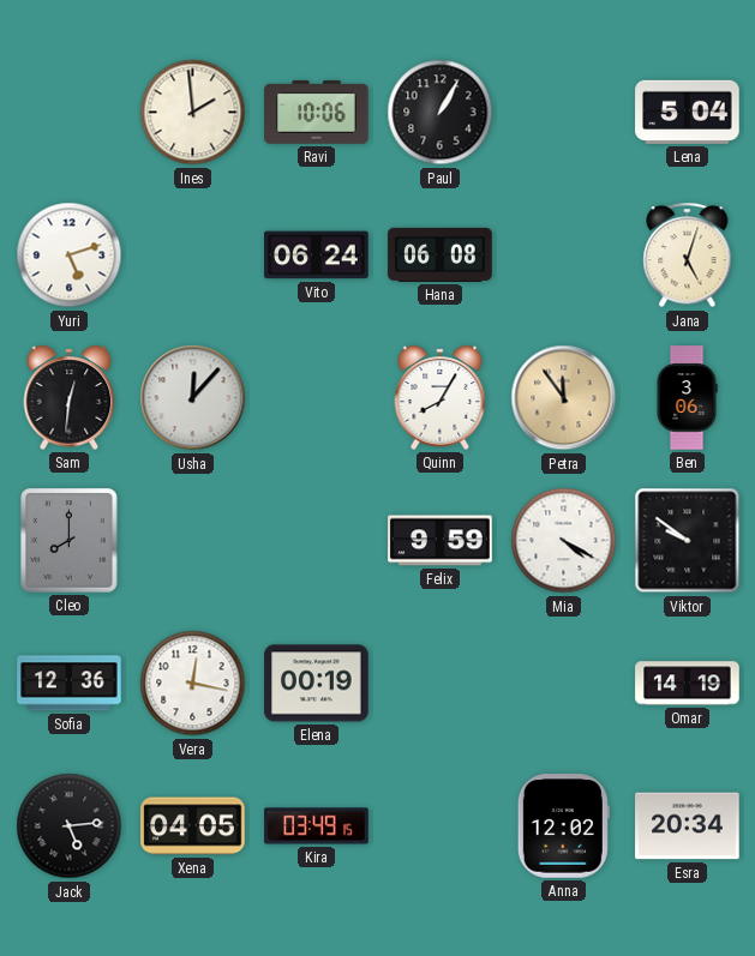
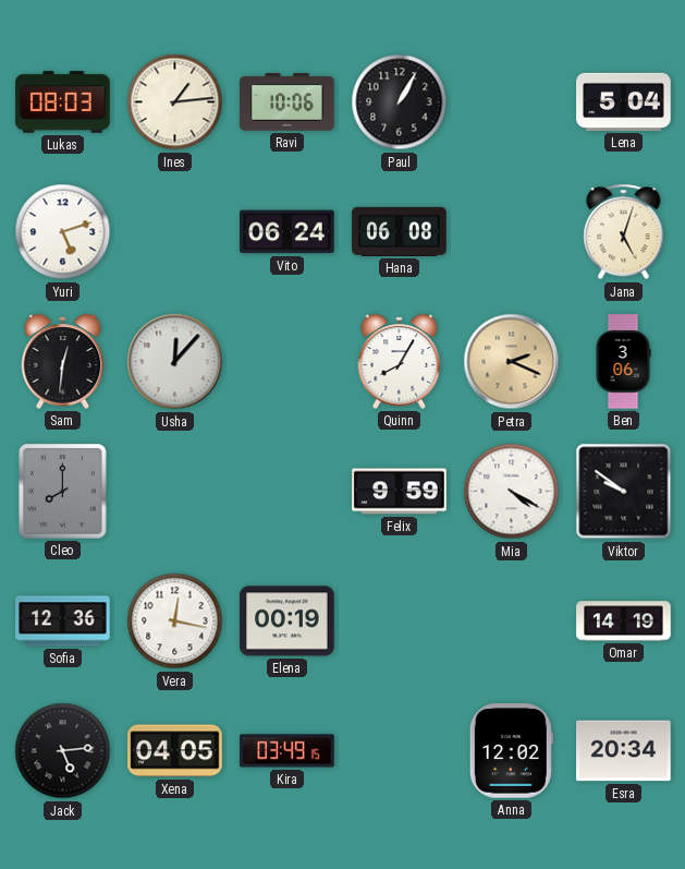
Lukas: none -> 08:03 (63, 102)
Ines: 1:59 -> 1:14 (175, 102)
Petra: 11:54 -> 2:19 (512, 362)
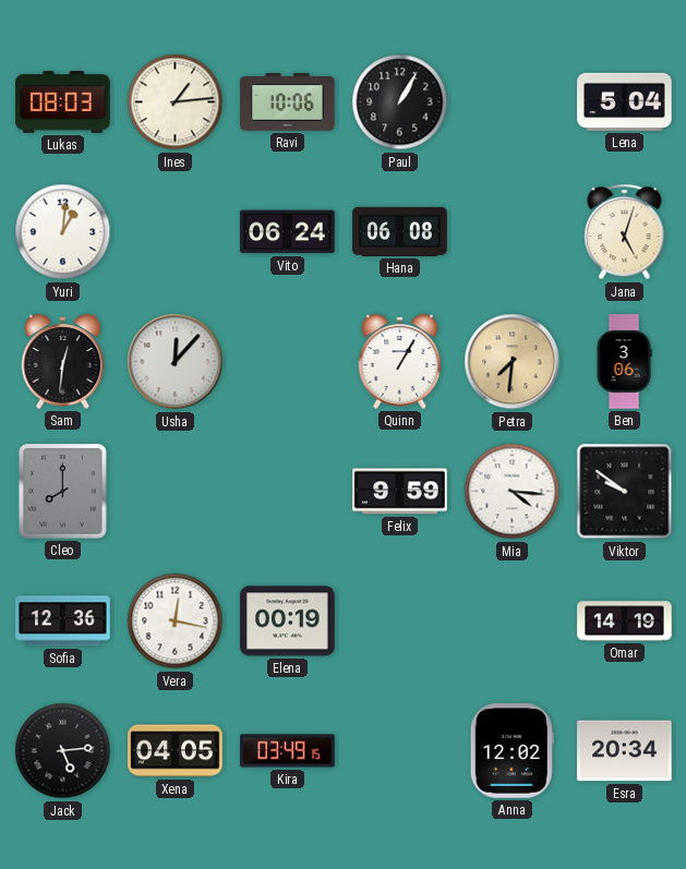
Yuri: 5:12 -> 1:01 (63, 232)
Quinn: 8:05 -> 1:05 (400, 361)
Petra: 2:19 -> 7:31 (513, 362)
Mia: 4:20 -> 4:16 (513, 492)
